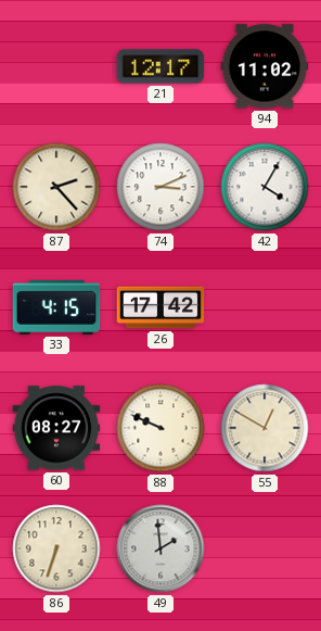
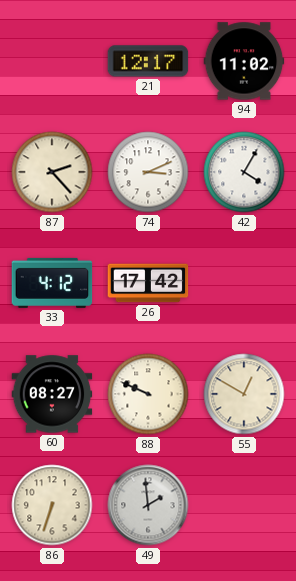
33: 4:15 -> 4:12 (52, 283)
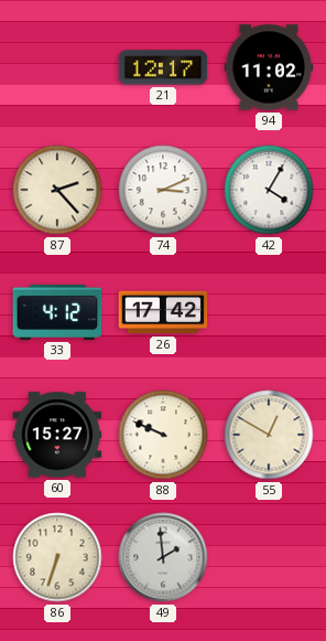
60: 08:27 -> 15:27 (57, 435)
